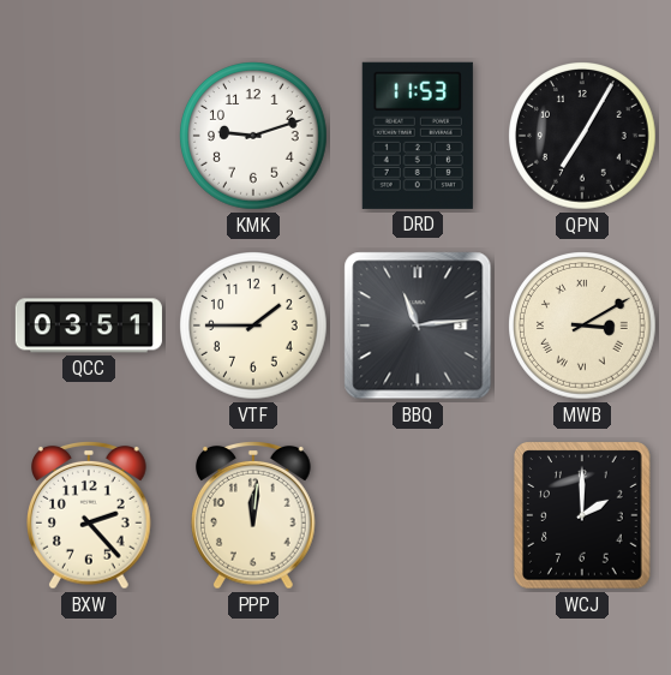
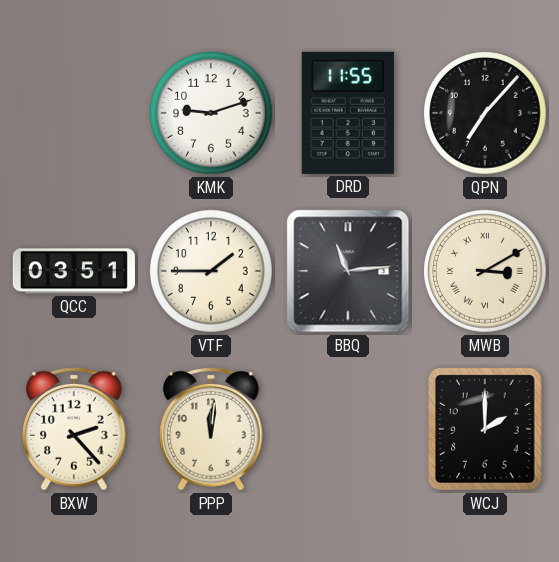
DRD: 11:53 -> 11:55 (348, 113)
QPN: 7:05 -> 7:07 (486, 114)
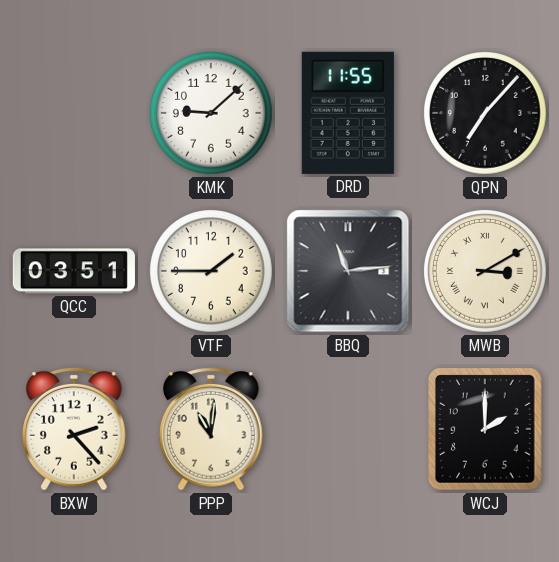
KMK: 9:12 -> 9:08 (212, 114)
PPP: 12:01 -> 11:01 (212, 430)
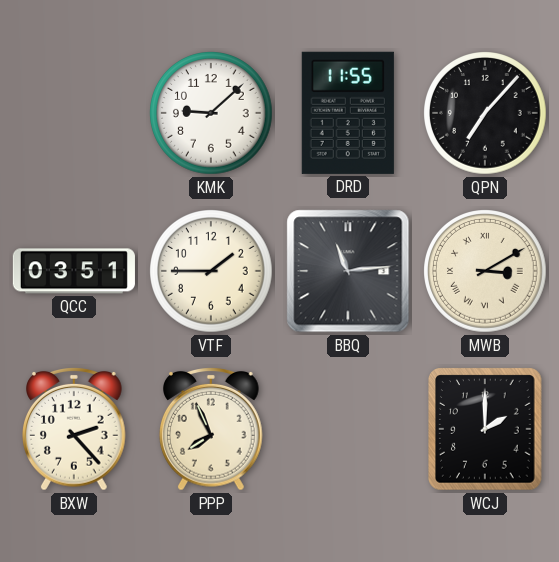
PPP: 11:01 -> 7:56 (212, 430)
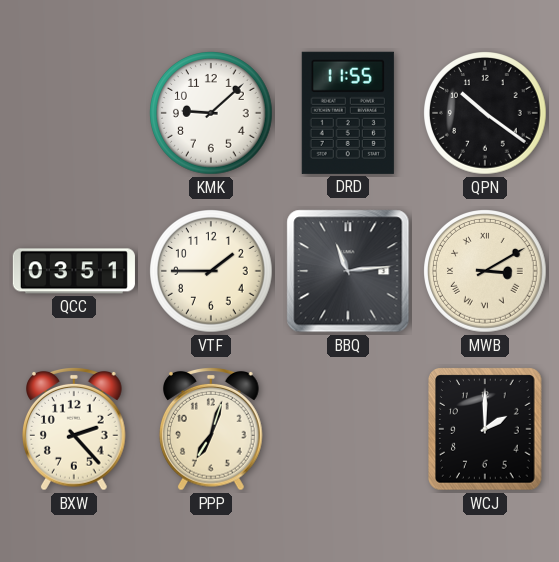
QPN: 7:07 -> 10:21 (486, 114)
PPP: 7:56 -> 7:03 (212, 430)
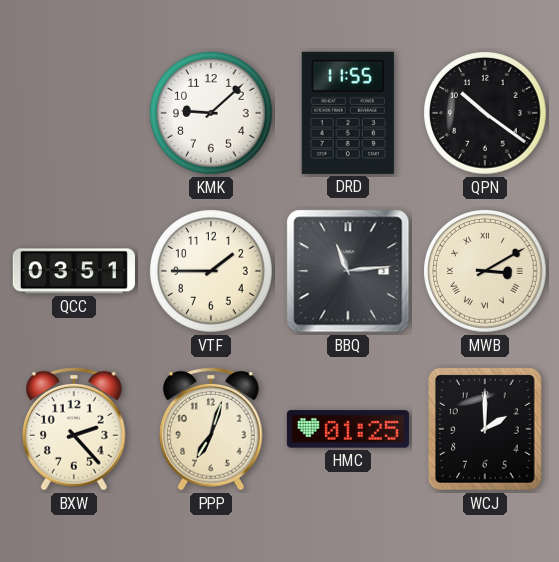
HMC: none -> 01:25 (348, 429)
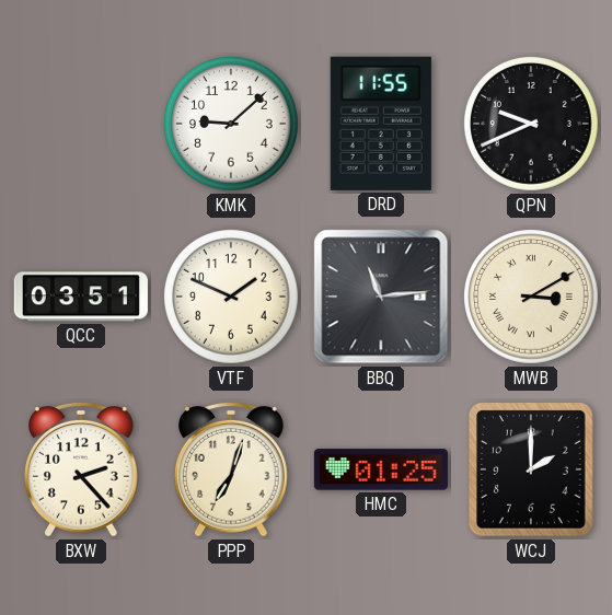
QPN: 10:21 -> 9:41 (532, 125)
VTF: 1:45 -> 1:49 (232, 298)
